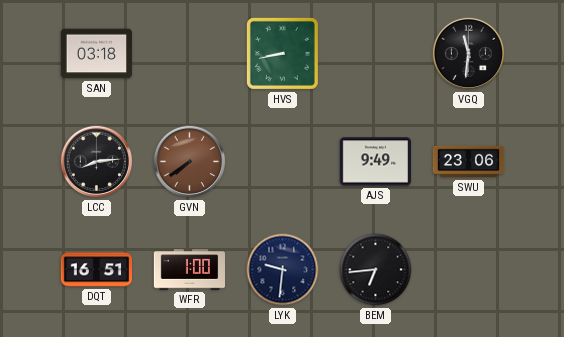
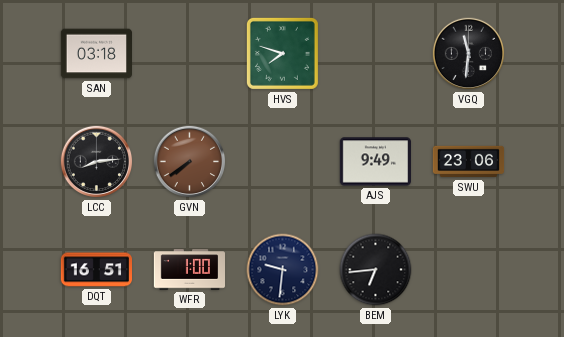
HVS: 8:43 -> 7:48 (282, 53)
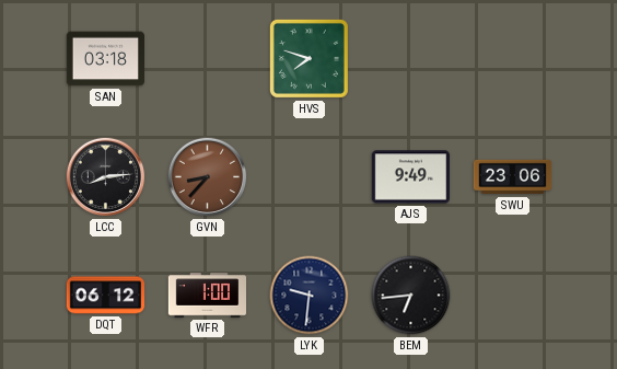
VGQ: 11:31 -> none (469, 54)
GVN: 7:39 -> 8:37 (208, 177)
DQT: 16:51 -> 06:12 (105, 296)
